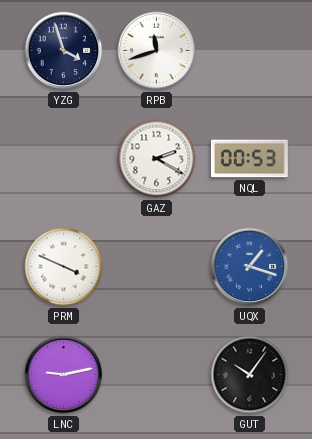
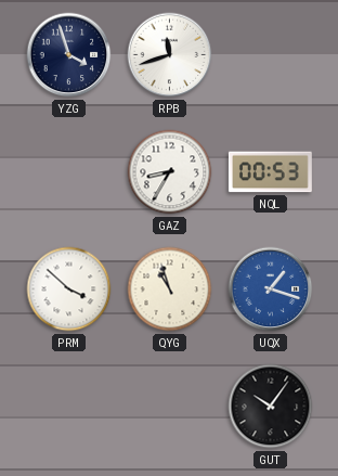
GAZ: 2:20 -> 8:35 (170, 172)
PRM: 3:49 -> 3:52 (69, 290)
QYG: none -> 10:57 (170, 290)
LNC: 9:13 -> none (64, 375)
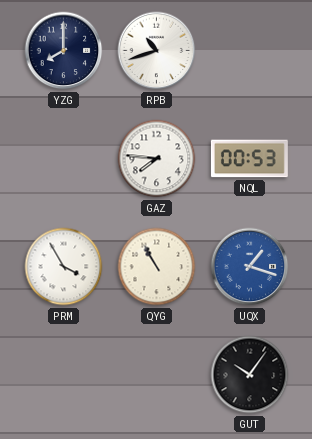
YZG: 3:57 -> 8:00 (64, 51)
RPB: 11:42 -> 10:42 (157, 51)
GAZ: 8:35 -> 7:46 (157, 159)
PRM: 3:52 -> 3:55 (64, 267)
QYG: 10:57 -> 10:55 (157, 267)
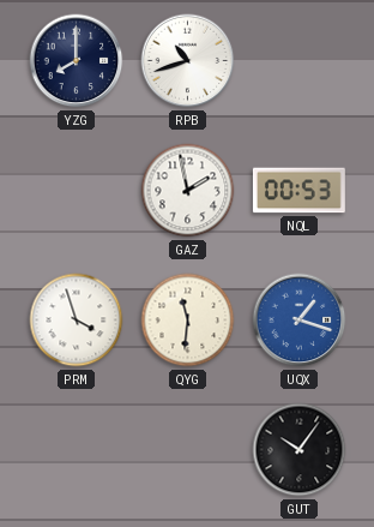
GAZ: 7:46 -> 1:58 (188, 191)
PRM: 3:55 -> 3:57 (77, 321)
QYG: 10:55 -> 11:31 (188, 321)
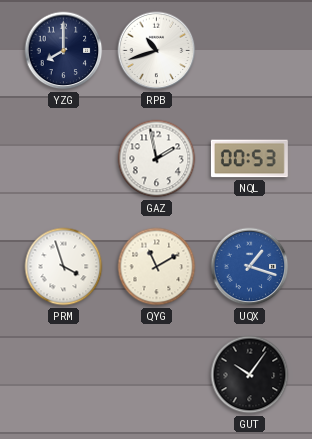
QYG: 11:31 -> 11:10 (157, 267)
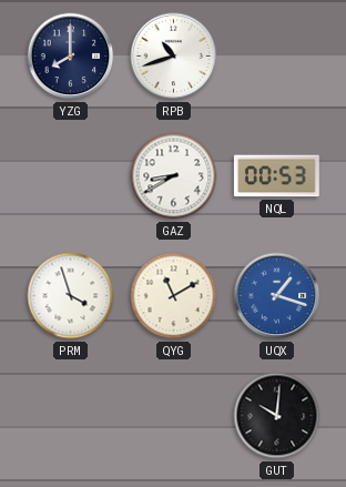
GAZ: 1:58 -> 8:40 (174, 176)
GUT: 10:06 -> 10:01 (277, 416)
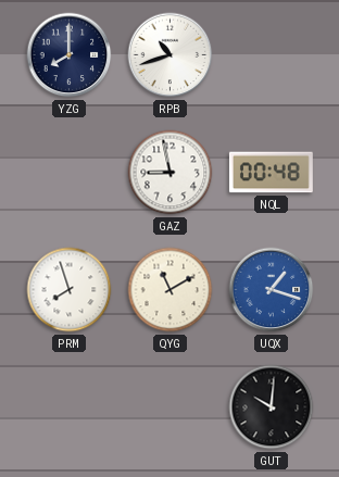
GAZ: 8:40 -> 8:58 (171, 173)
NQL: 00:53 -> 00:48 (271, 173)
PRM: 3:57 -> 7:57 (70, 290)
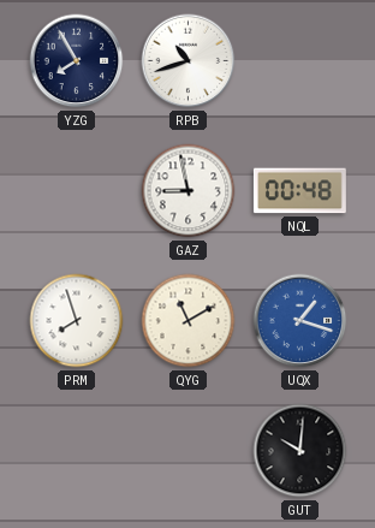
YZG: 8:00 -> 7:55 (77, 61)
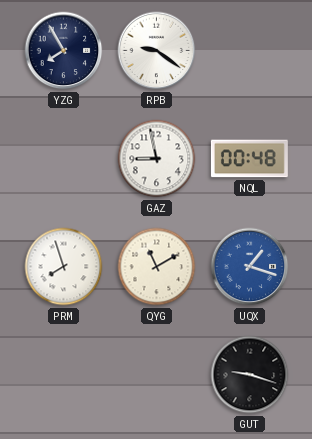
RPB: 10:42 -> 9:21 (157, 51)
GUT: 10:01 -> 9:18 (250, 375)
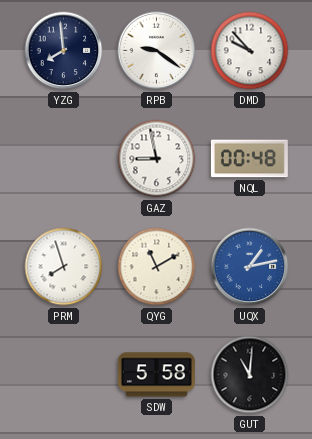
YZG: 7:55 -> 7:59 (64, 51)
DMD: none -> 9:53 (250, 51)
UQX: 1:18 -> 1:13 (250, 267)
SDW: none -> 5:58 (156, 375)
GUT: 9:18 -> 11:01 (250, 375)
